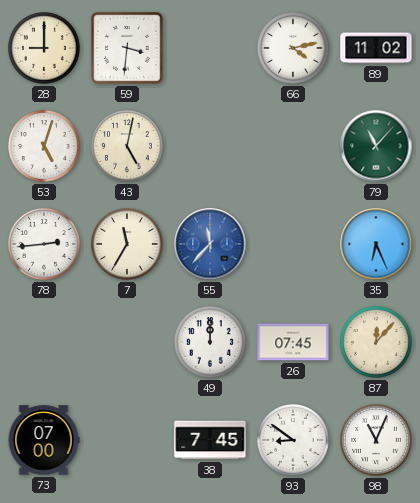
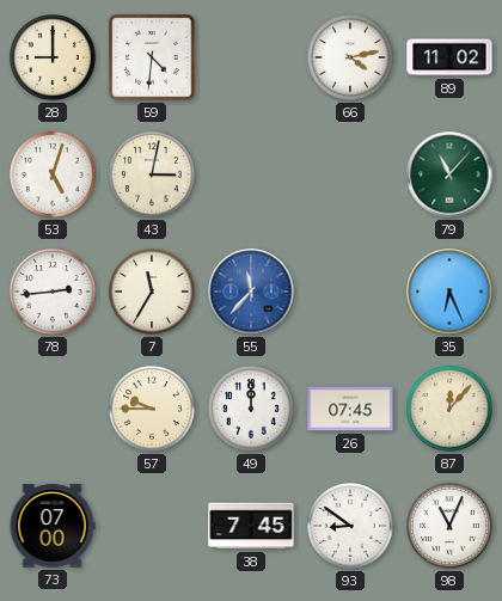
59: 3:31 -> 4:31 (152, 57)
43: 5:02 -> 3:02 (152, 174)
57: none -> 9:45 (152, 409)
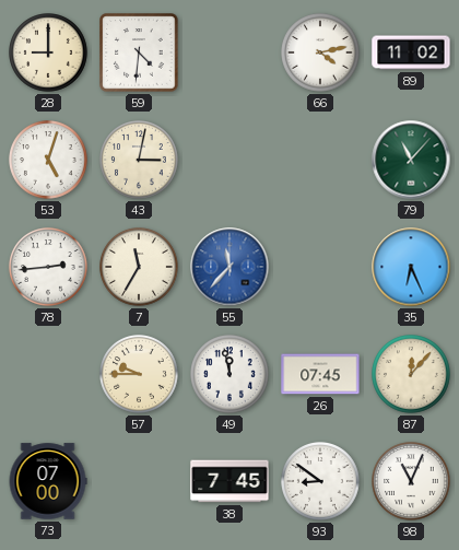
49: 12:00 -> 11:58 (229, 374)
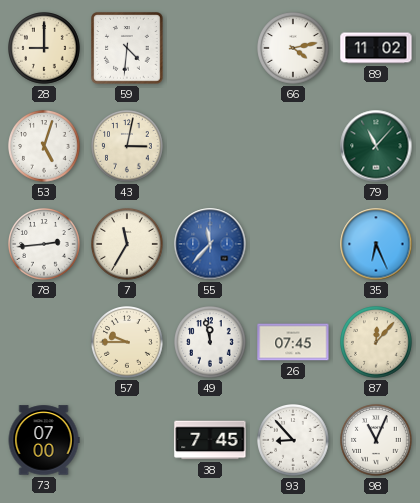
93: 8:51 -> 8:53 (293, 440)
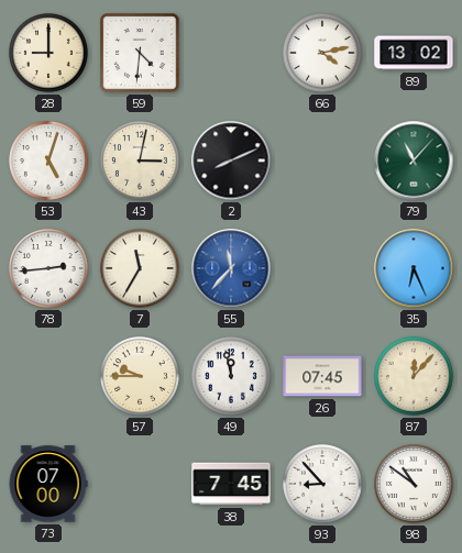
89: 11:02 -> 13:02 (414, 53)
2: none -> 8:11 (231, 161)
98: 11:04 -> 10:51 (414, 484)
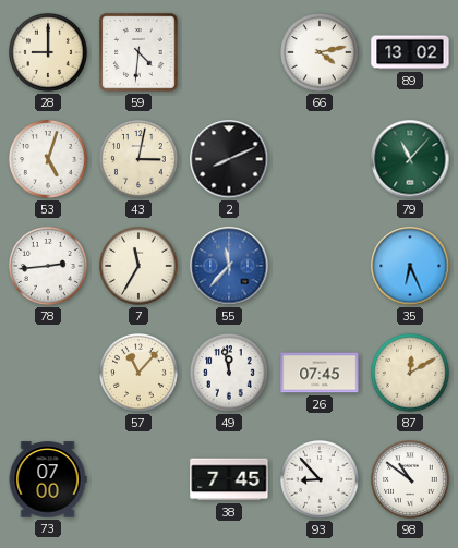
57: 9:45 -> 11:07 (138, 373)
87: 12:07 -> 12:10 (410, 373)
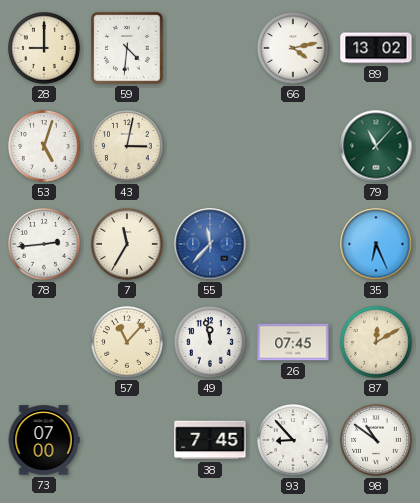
2: 8:11 -> none (229, 159)
